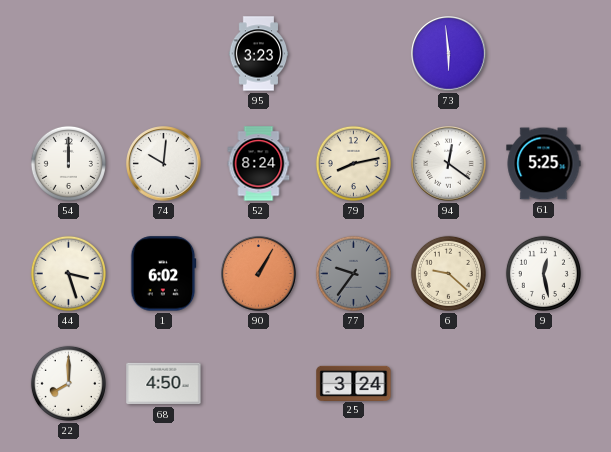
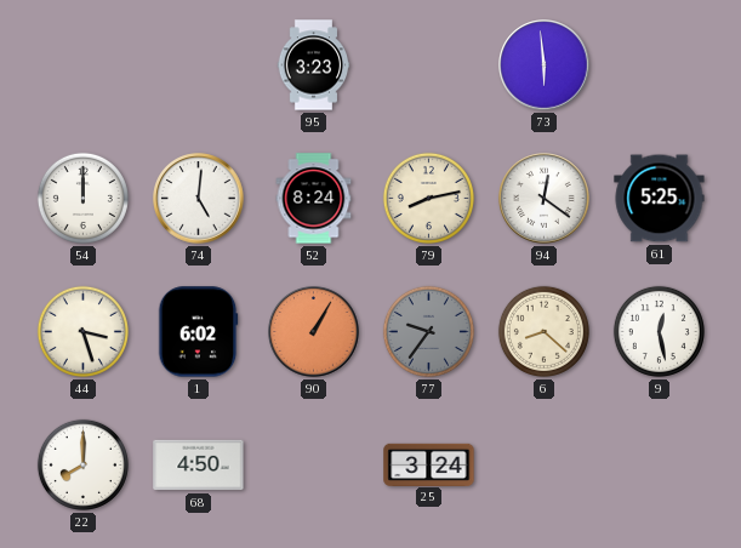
74: 10:01 -> 5:01 (199, 199)
6: 9:22 -> 8:22 (543, 331)
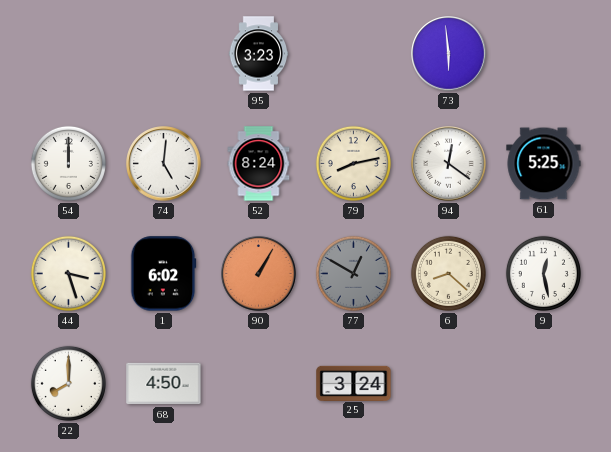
77: 9:36 -> 12:50 (353, 273)
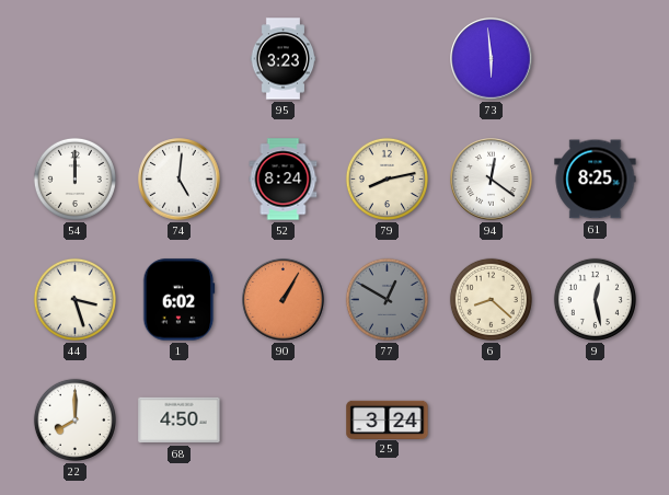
61: 5:25 -> 8:25 (596, 180)
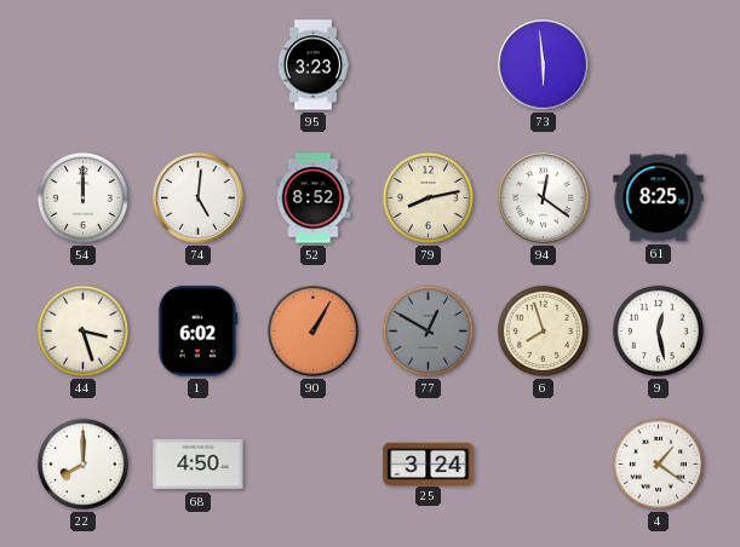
52: 8:24 -> 8:52 (314, 198)
6: 8:22 -> 7:57 (543, 330)
4: none -> 1:21 (658, 463)
